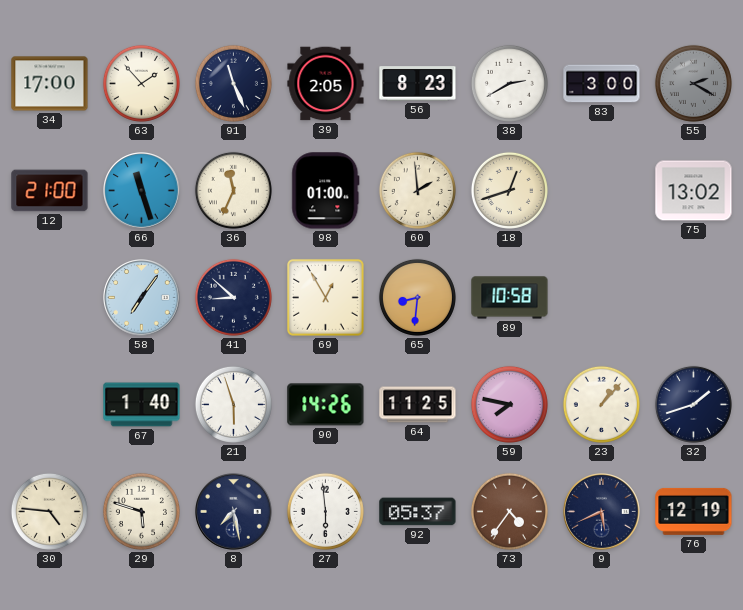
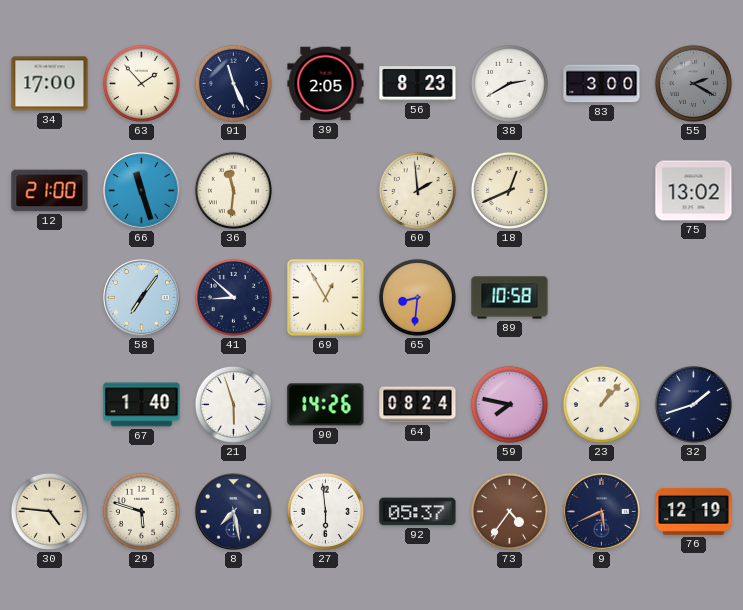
36: 11:34 -> 11:31 (233, 190)
98: 01:00 -> none (326, 191)
18: 12:42 -> 12:41 (509, 190)
64: 11:25 -> 08:24 (418, 405)
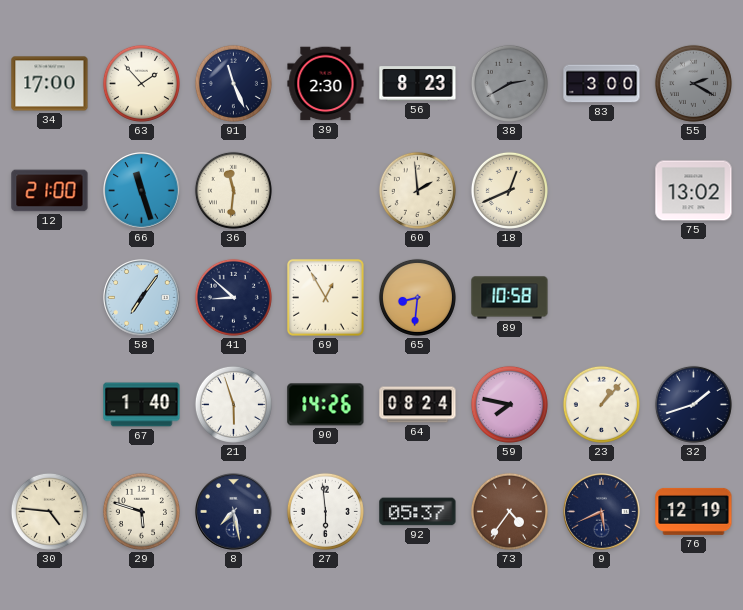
39: 2:05 -> 2:30 (326, 84)
38 dial: white -> grey (509, 83)
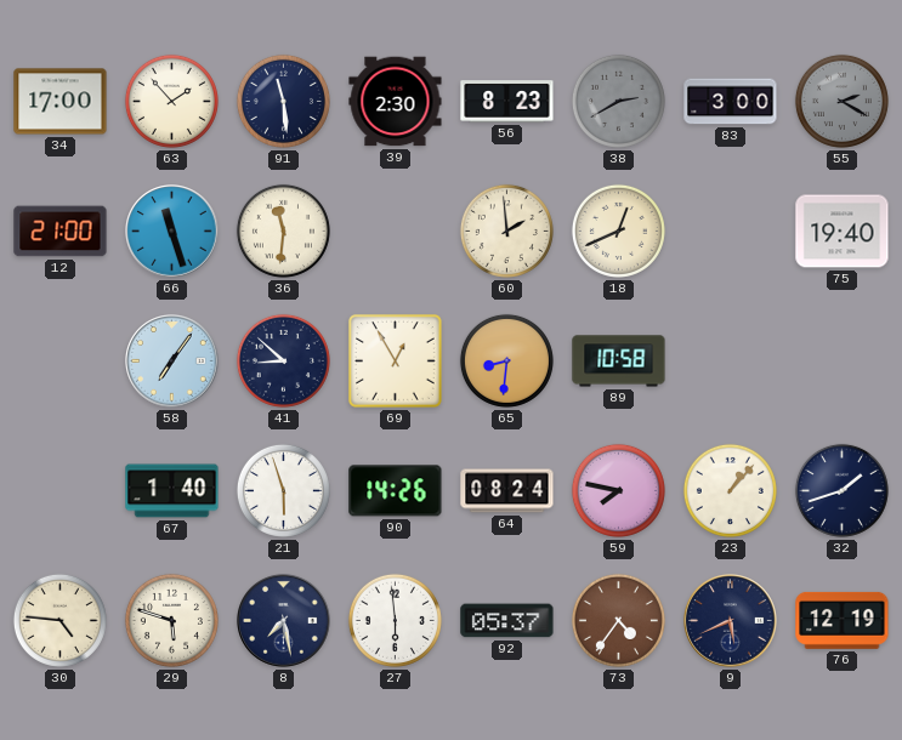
91: 11:26 -> 11:29 (283, 101)
75: 13:02 -> 19:40 (843, 232)
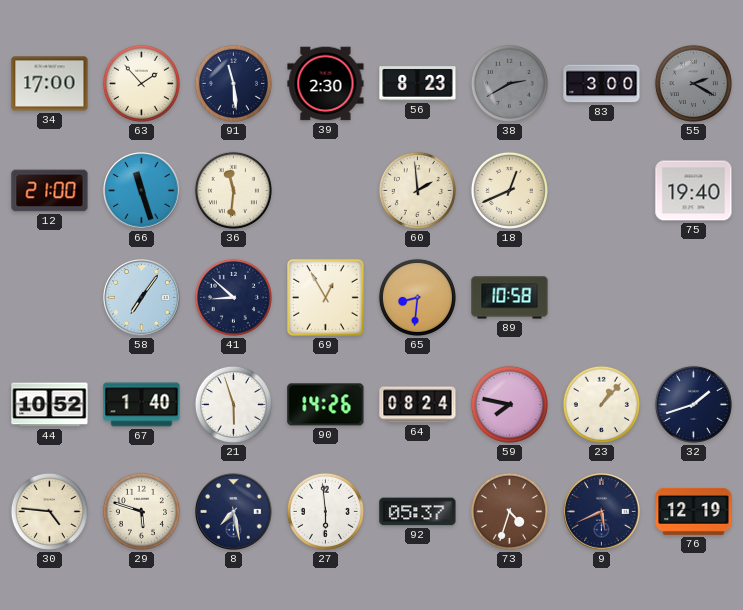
44: none -> 10:52 (50, 405)
73: 4:36 -> 4:33 (509, 511)
